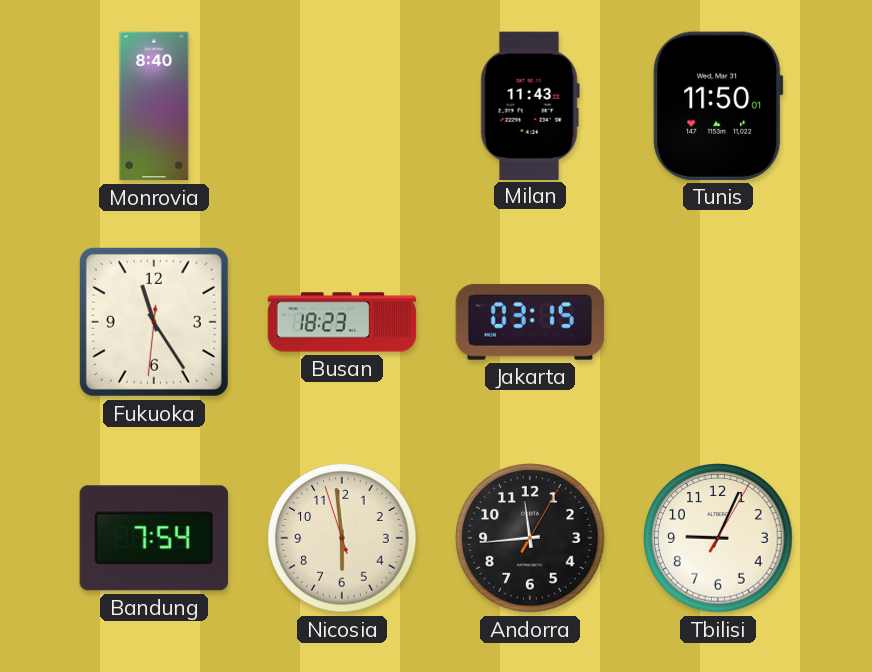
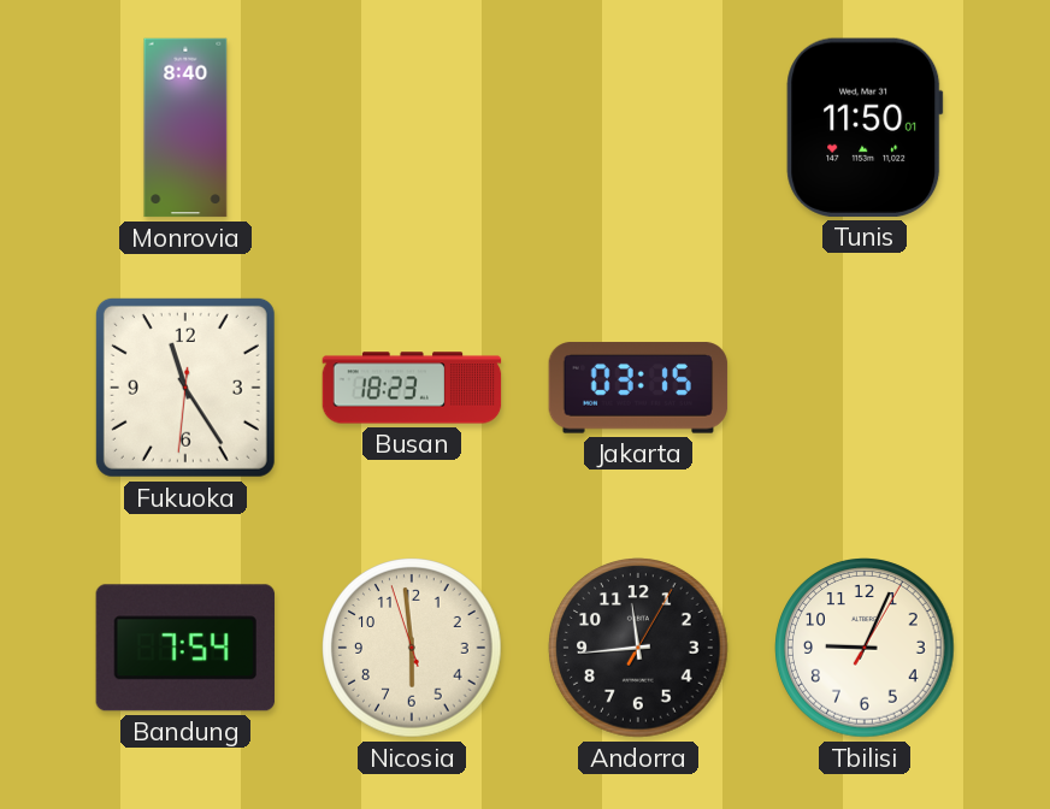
Milan: 11:43 -> none (530, 105)
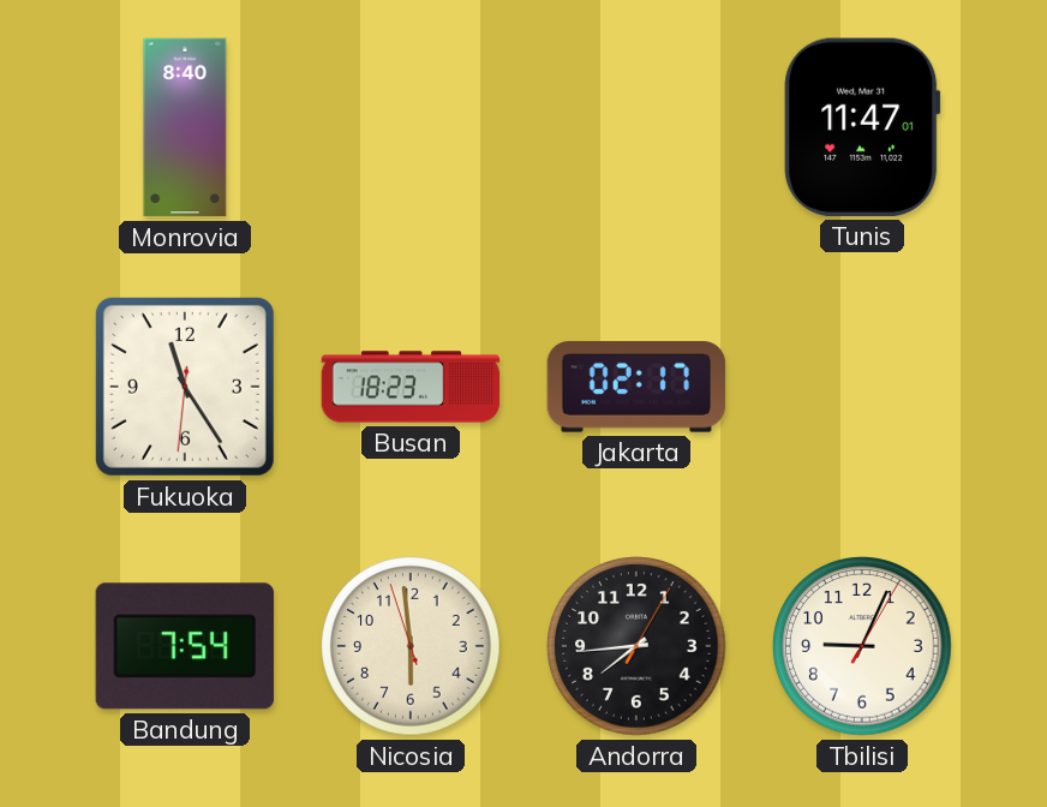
Tunis: 11:50 -> 11:47 (862, 127)
Jakarta: 03:15 -> 02:17 (636, 387)
Andorra: 11:44 -> 7:44 (636, 646)
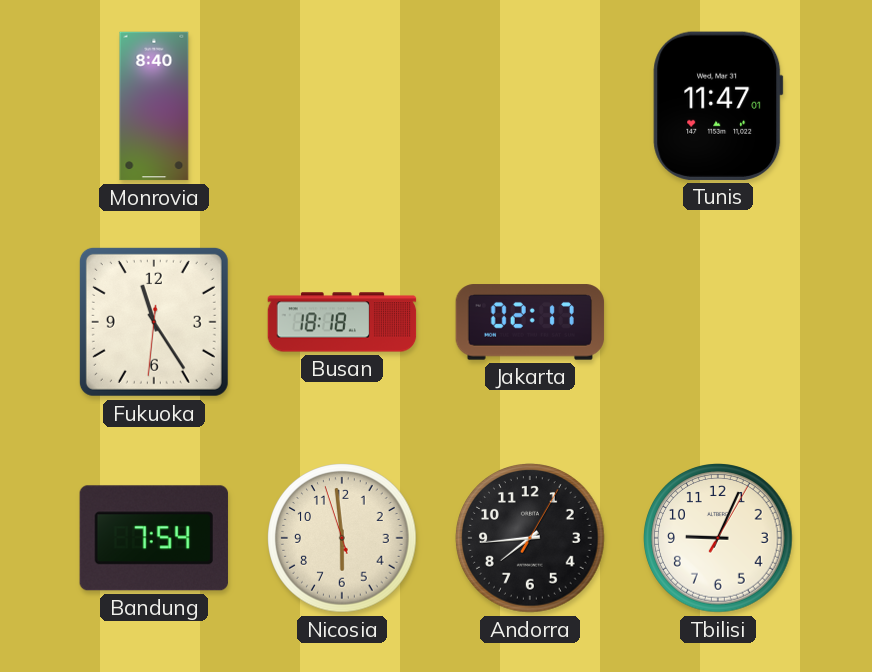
Busan: 18:23 -> 18:18 (342, 322)
